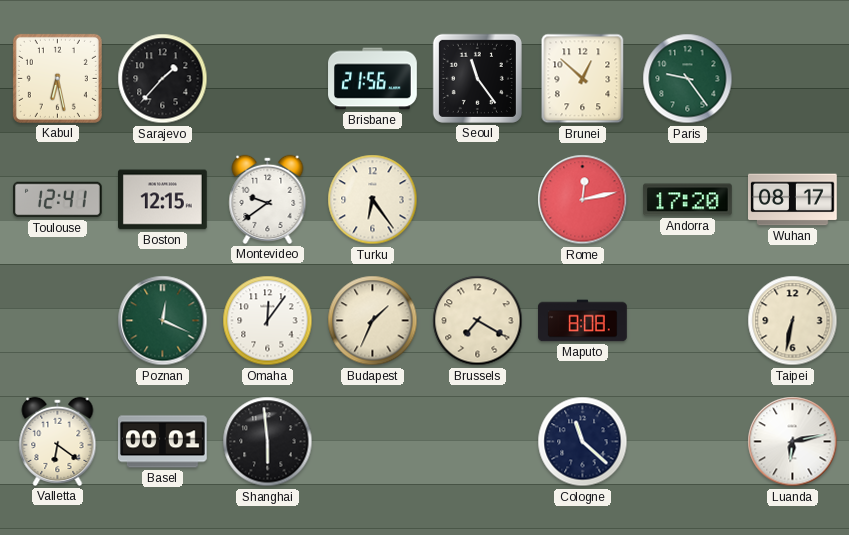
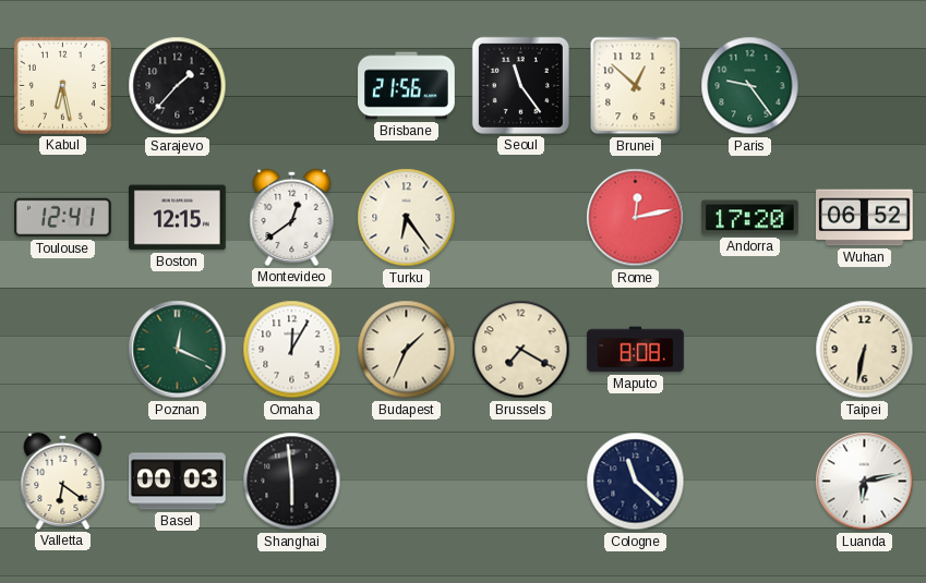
Montevideo: 9:39 -> 12:39 (292, 217)
Wuhan: 08:17 -> 06:52 (865, 218)
Omaha: 12:06 -> 12:05 (292, 350)
Basel: 00:01 -> 00:03 (178, 482)
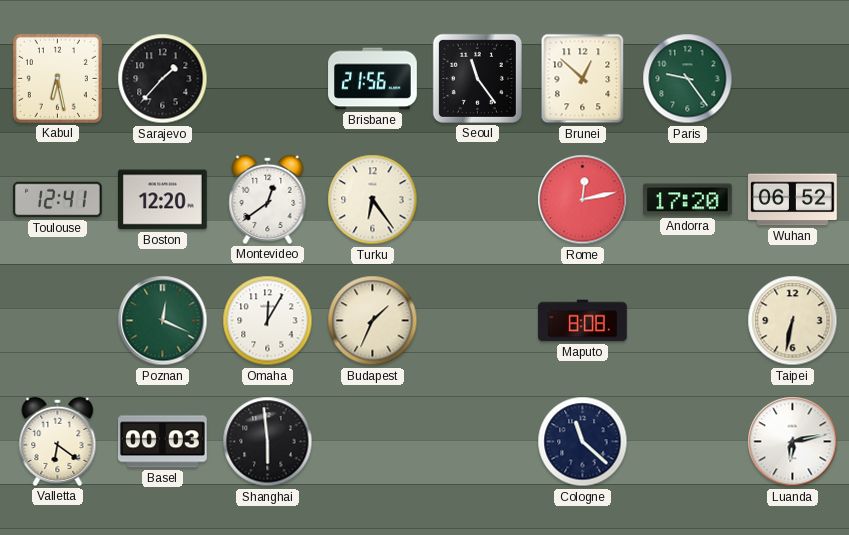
Boston: 12:15 -> 12:20 (163, 200)
Brussels: 7:20 -> none (521, 350)
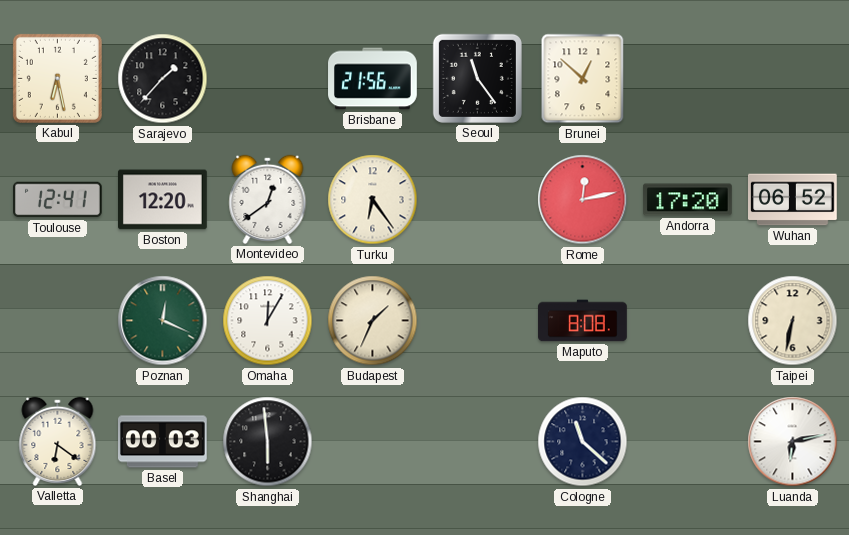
Paris: 9:24 -> none (688, 79)
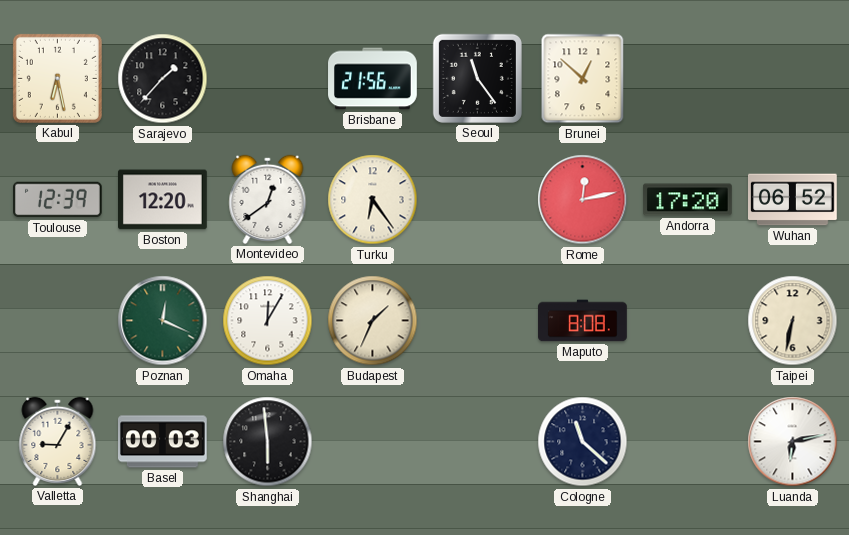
Toulouse: 12:41 -> 12:39 (58, 200)
Valletta: 6:21 -> 9:05 (58, 441)
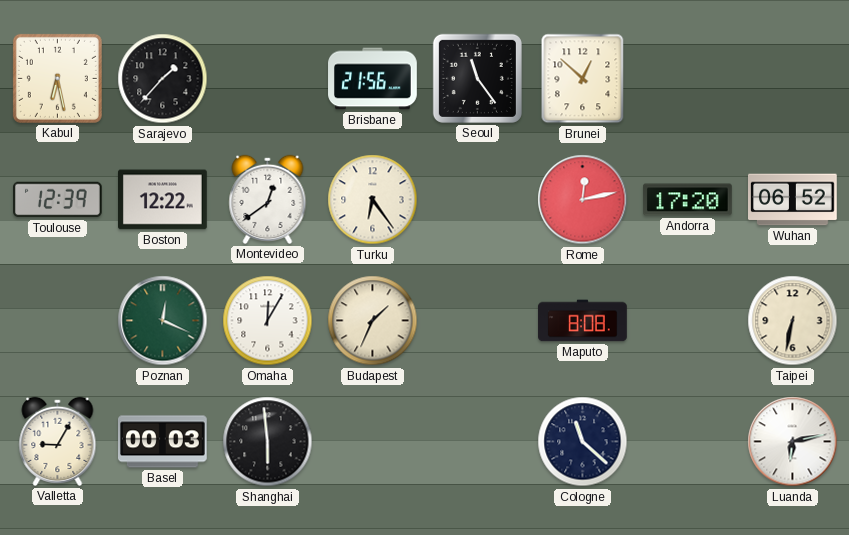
Boston: 12:20 -> 12:22 (163, 200)
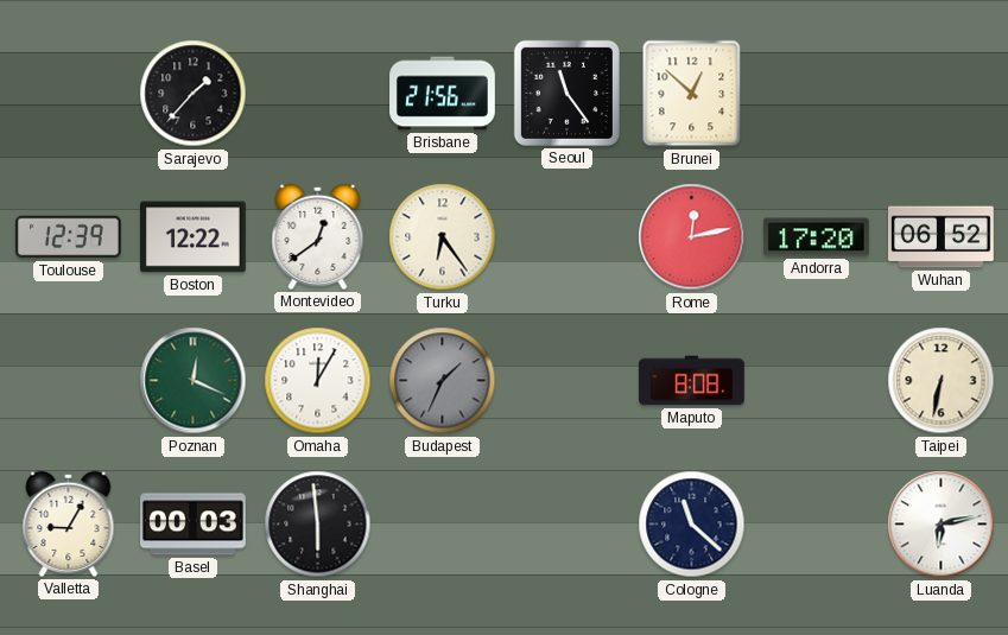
Kabul: 6:28 -> none (57, 78)
Budapest dial: cream -> grey (443, 381)
